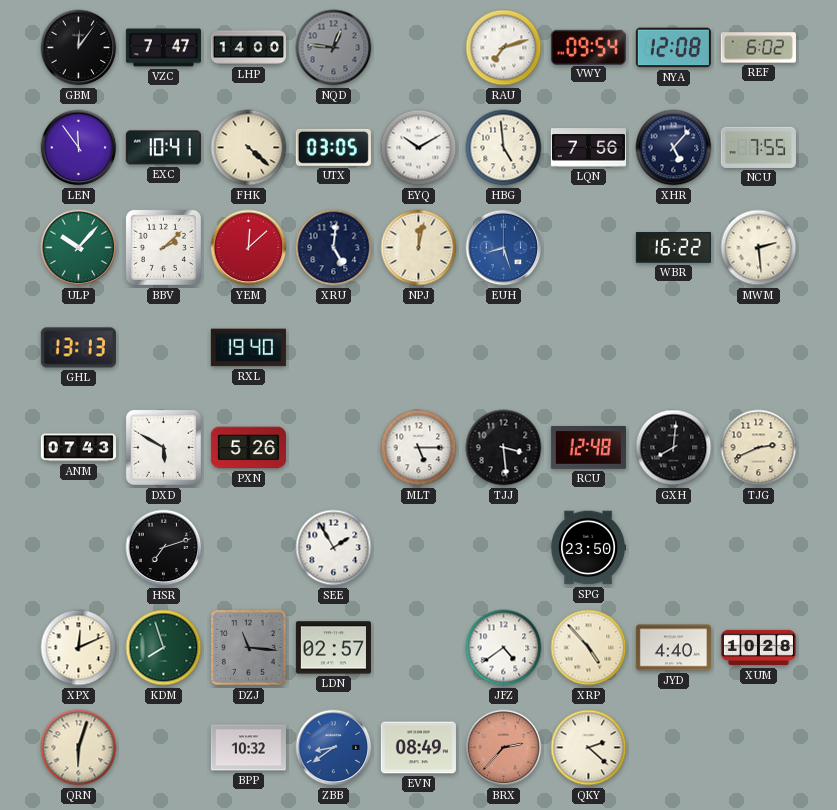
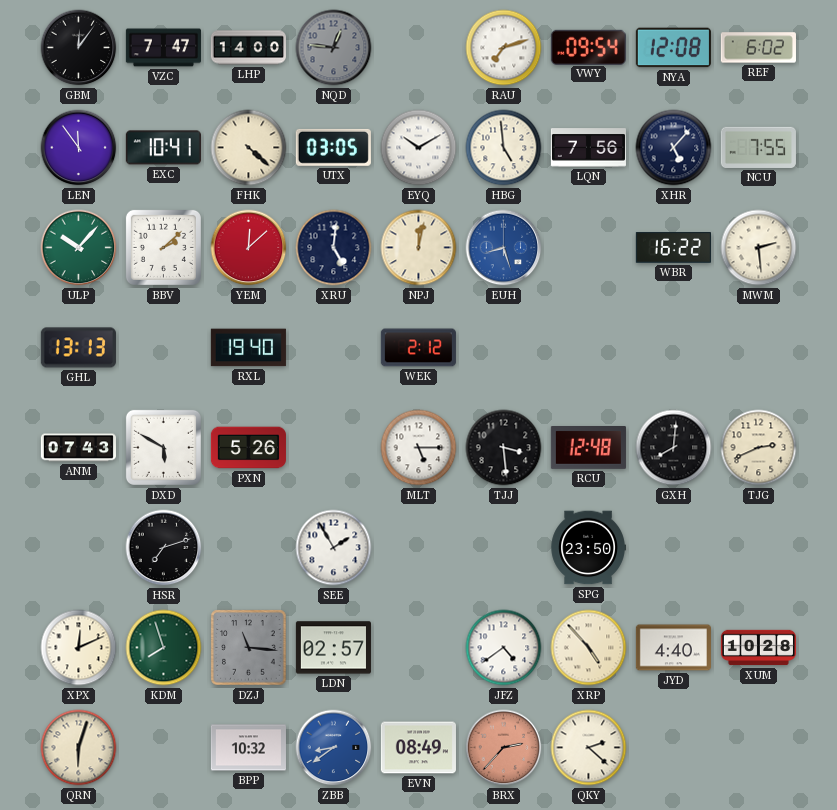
WEK: none -> 2:12 (418, 348)
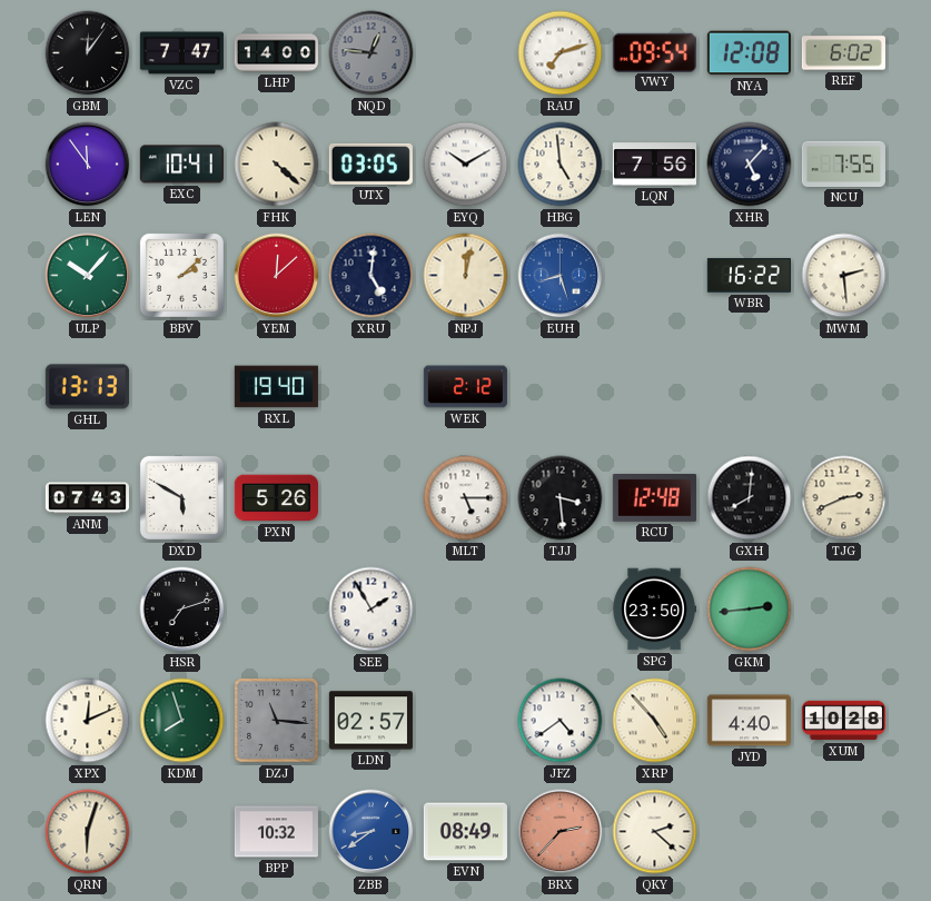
GKM: none -> 2:44 (750, 610)
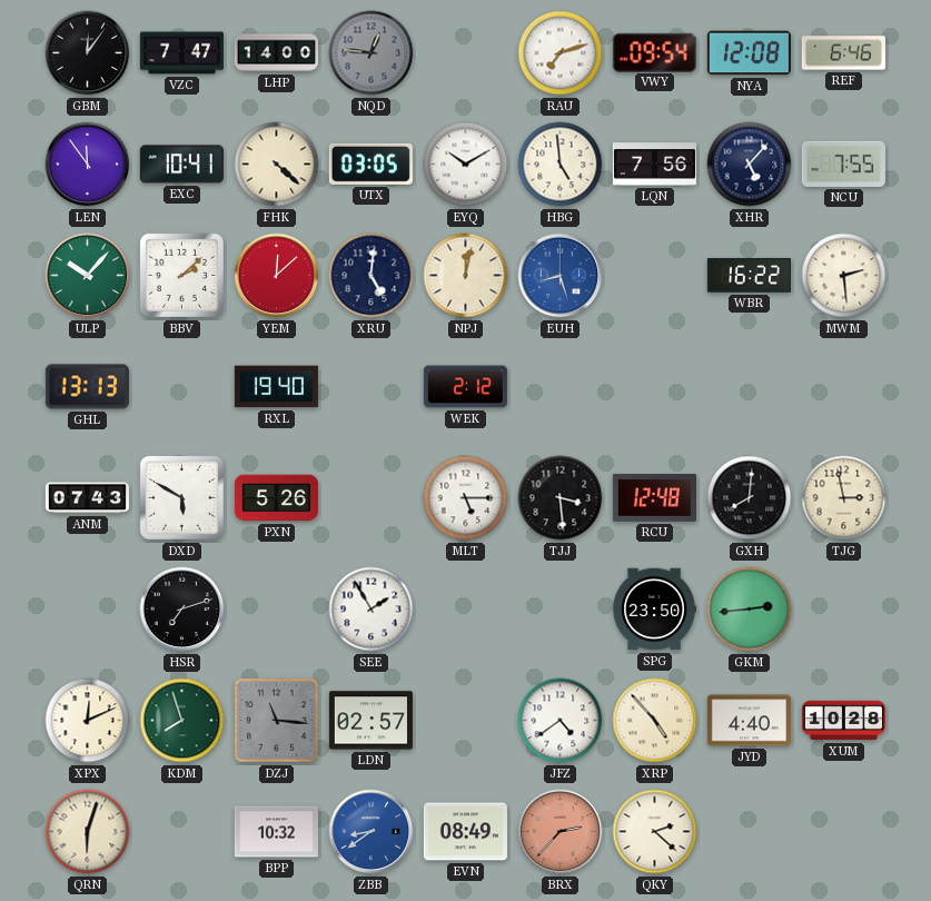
REF: 6:02 -> 6:46 (843, 53)
TJG: 2:41 -> 2:58 (844, 498)
